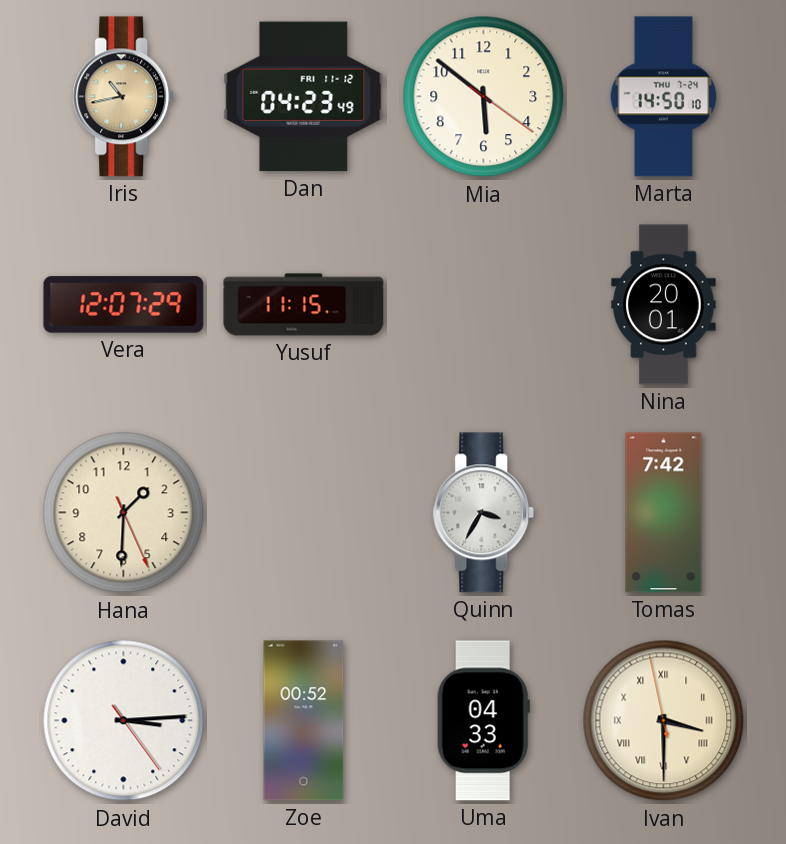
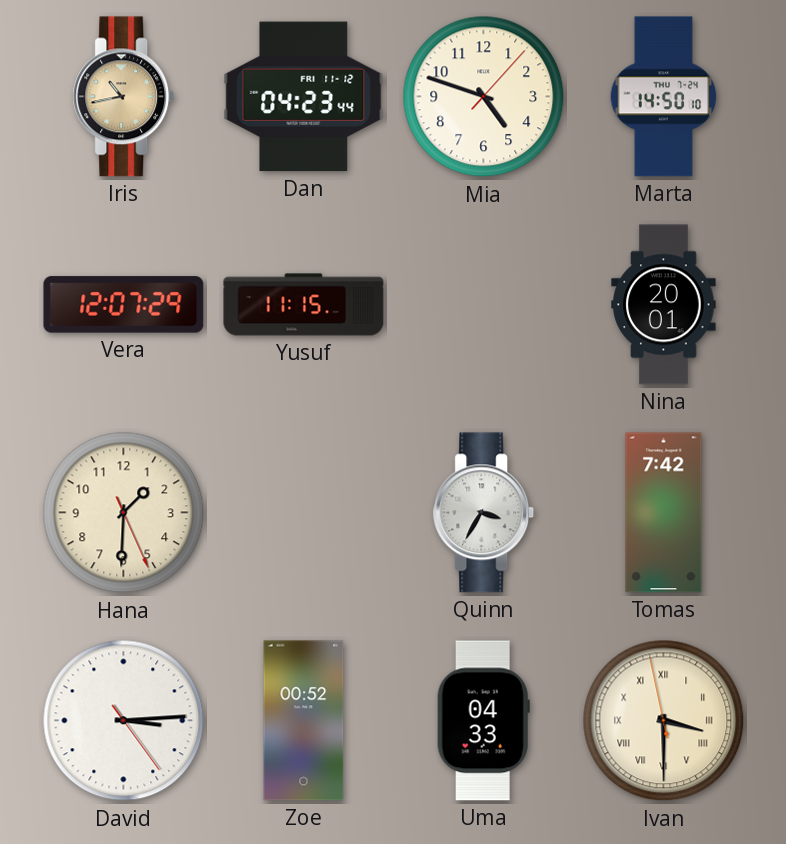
Dan: 04:23:49 -> 04:23:44 (304, 97)
Mia: 5:51 -> 4:48 (484, 97)
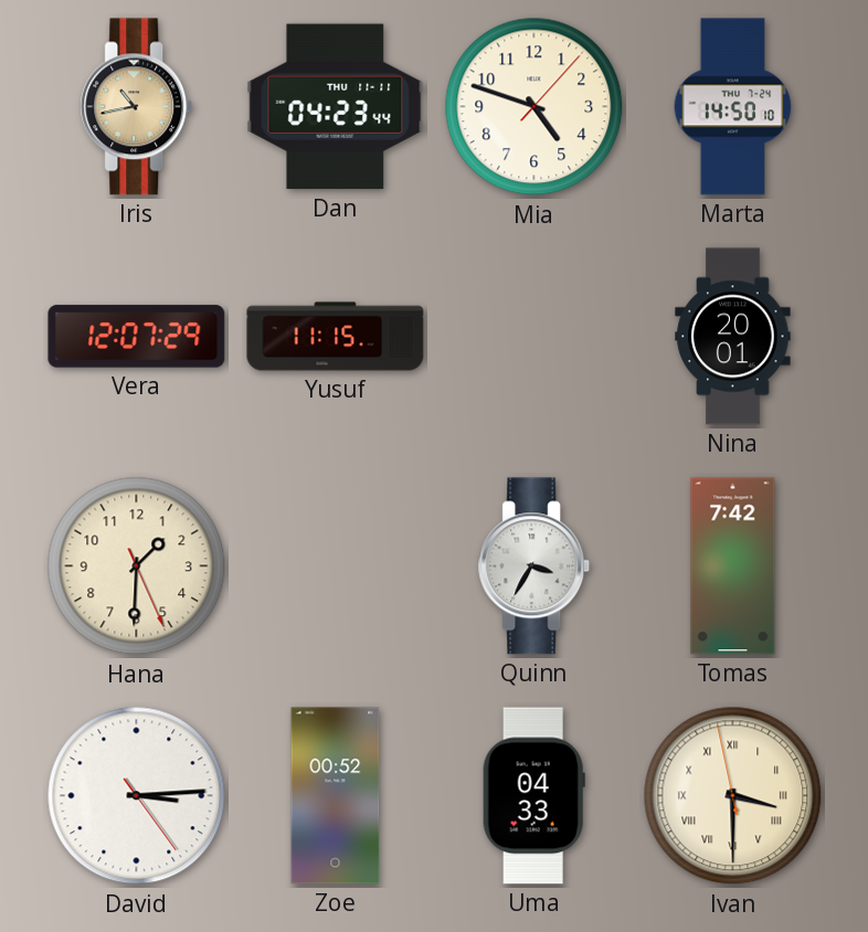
Dan date: FRI 11-12 -> THU 11-11 (336, 107)
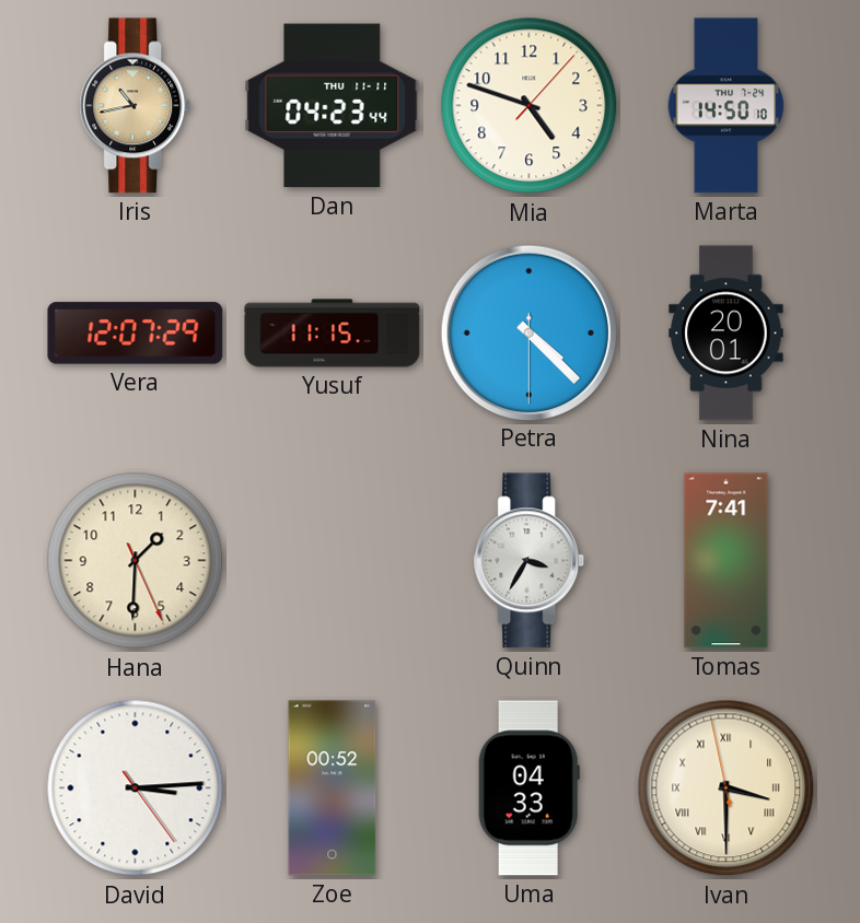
Petra: none -> 4:22 (528, 332)
Tomas: 7:42 -> 7:41 (727, 561)
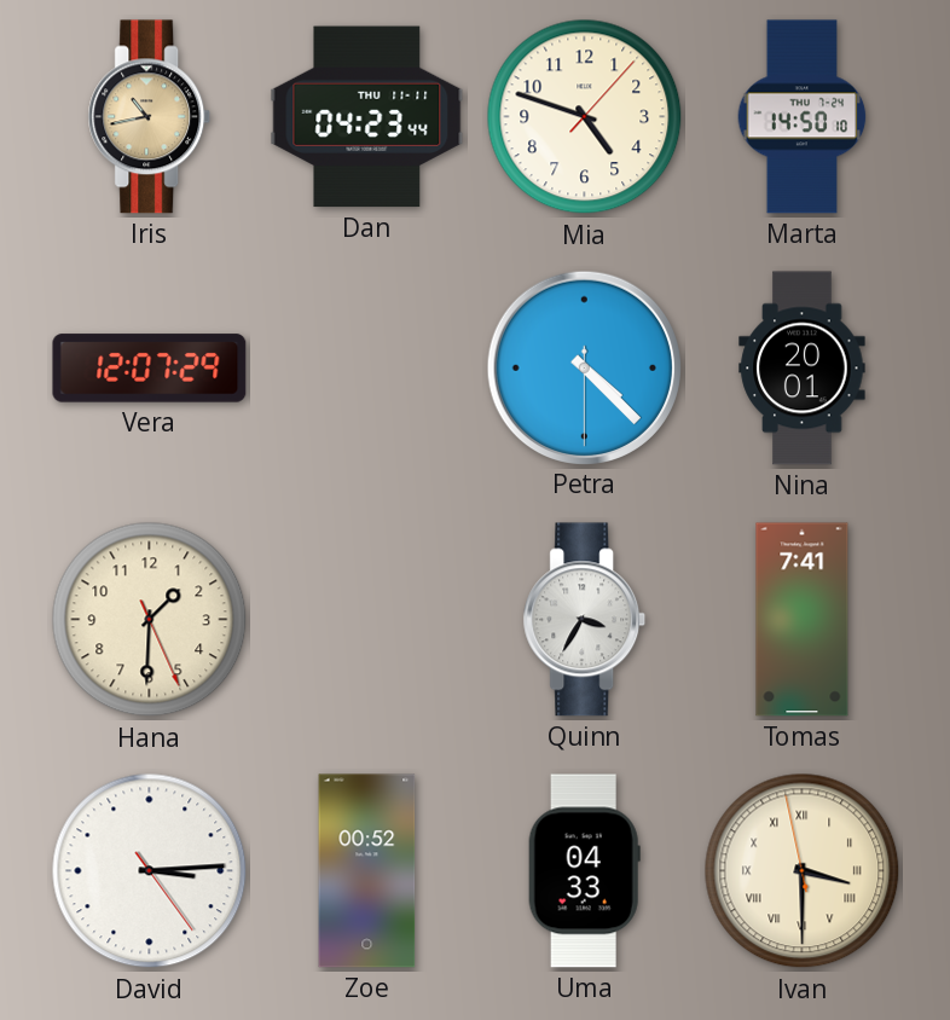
Yusuf: 11:15 -> none (333, 334)
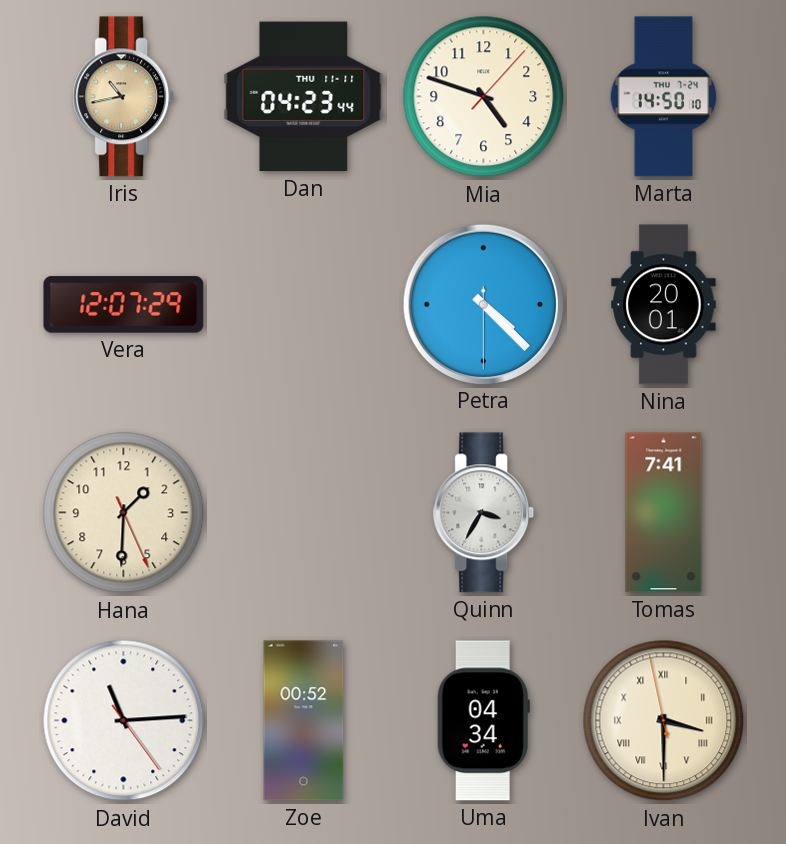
David: 3:14 -> 11:14 (124, 721)
Uma: 04:33 -> 04:34 (483, 721)
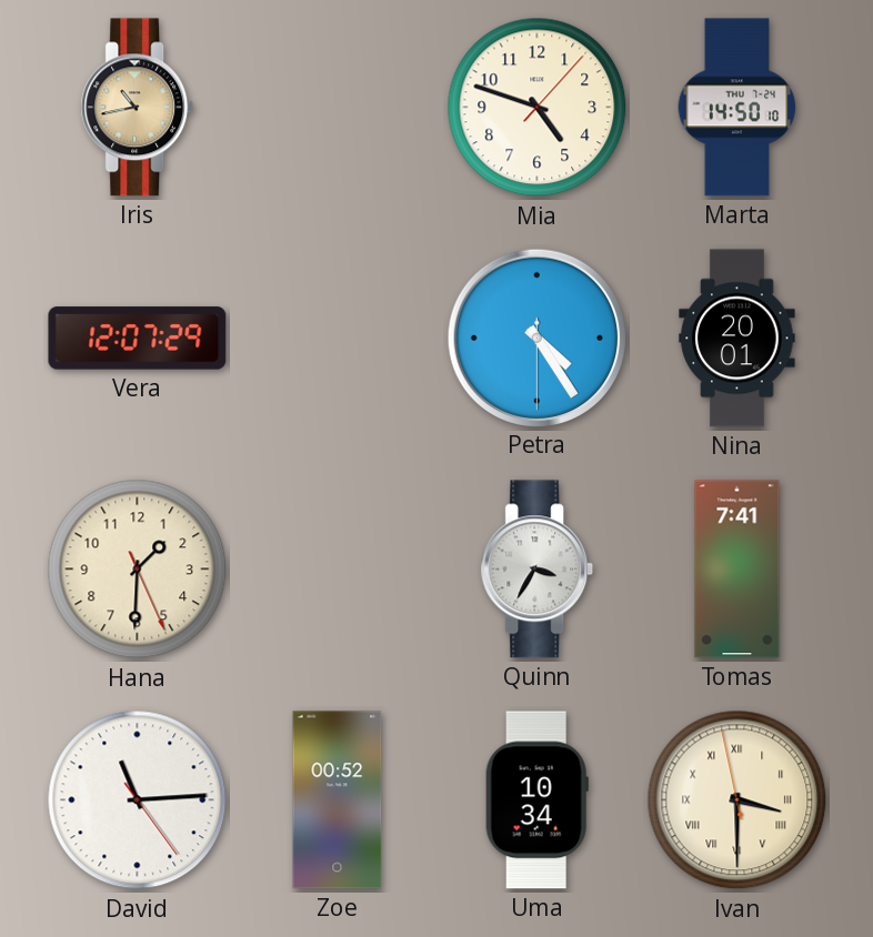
Dan: 04:23 -> none (304, 97)
Petra: 4:22 -> 4:24 (536, 337)
Uma: 04:34 -> 10:34 (536, 800)
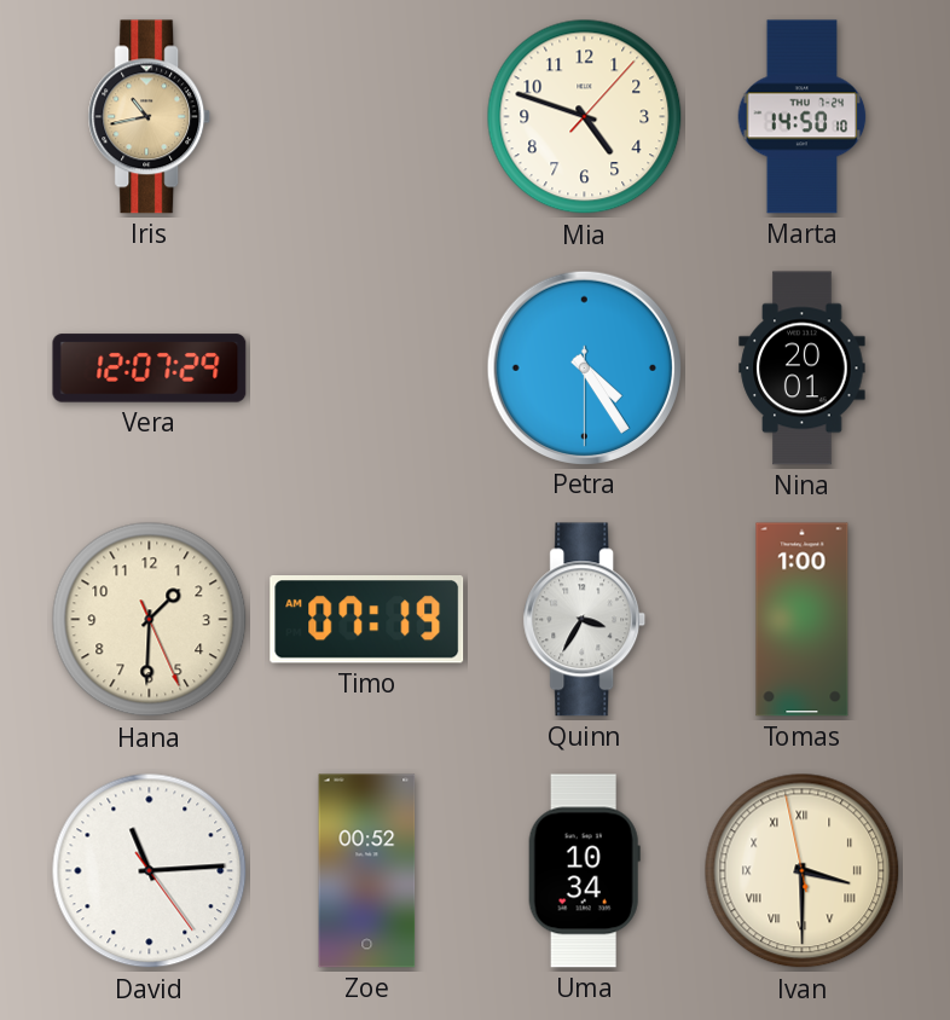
Timo: none -> 07:19 (367, 620)
Tomas: 7:41 -> 1:00 (803, 620)
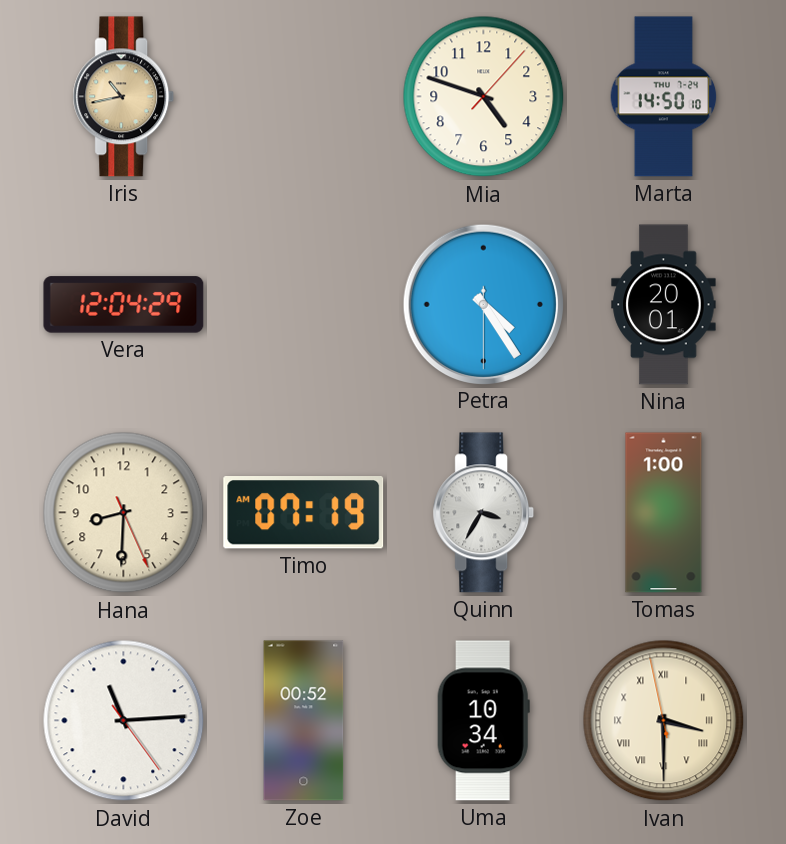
Vera: 12:07 -> 12:04 (124, 305)
Hana: 1:30 -> 8:30 (124, 513)
